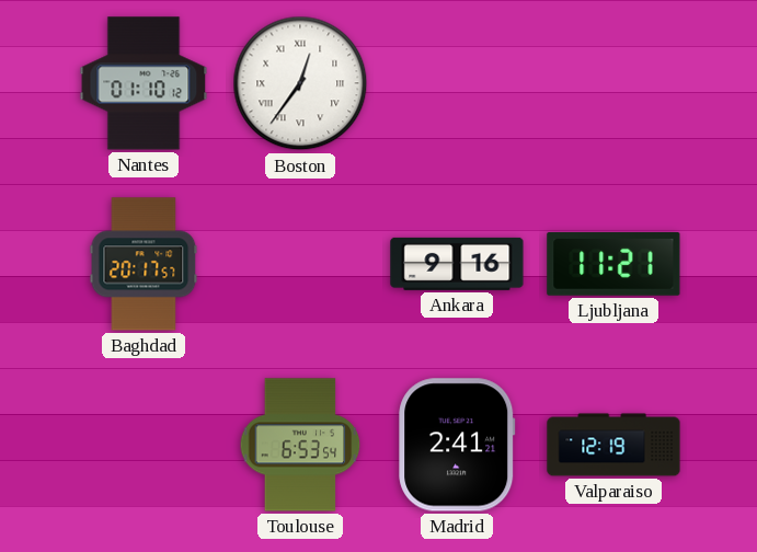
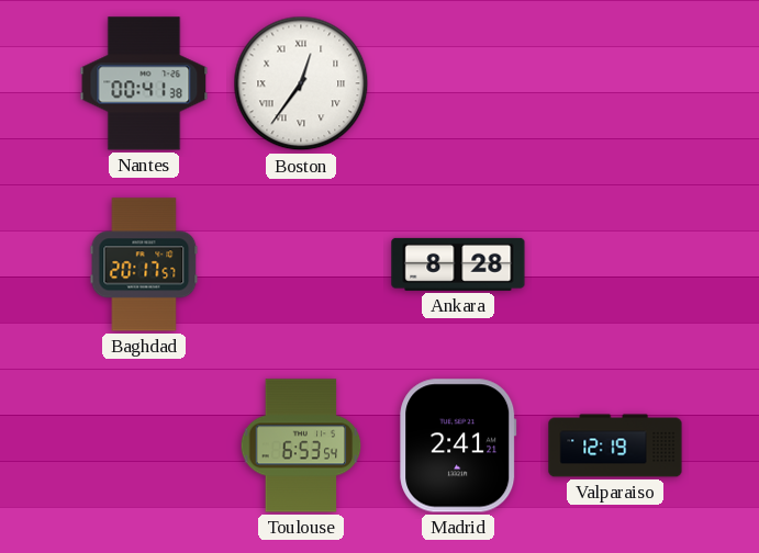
Nantes: 01:10 -> 00:41 (144, 83)
Ankara: 9:16 -> 8:28 (458, 264)
Ljubljana: 11:21 -> none (613, 264)
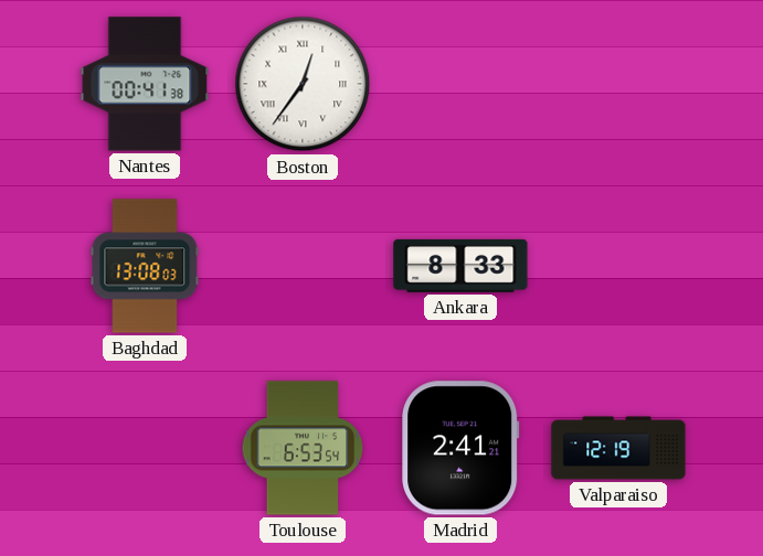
Baghdad: 20:17 -> 13:08 (145, 266)
Ankara: 8:28 -> 8:33 (460, 266)
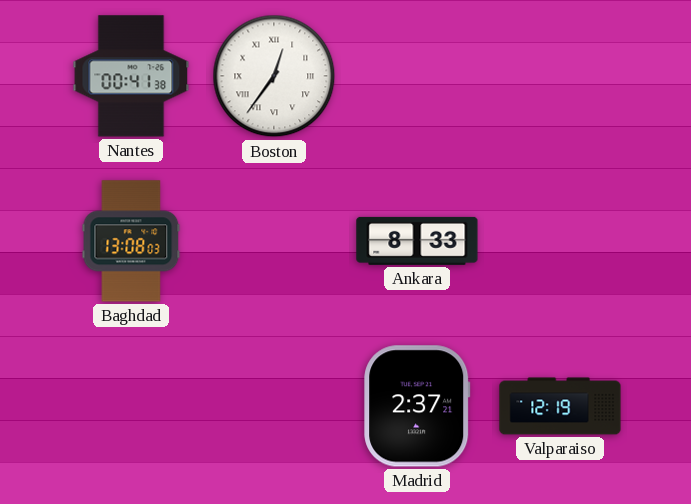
Toulouse: 6:53 -> none (303, 448)
Madrid: 2:41 -> 2:37 (417, 406)
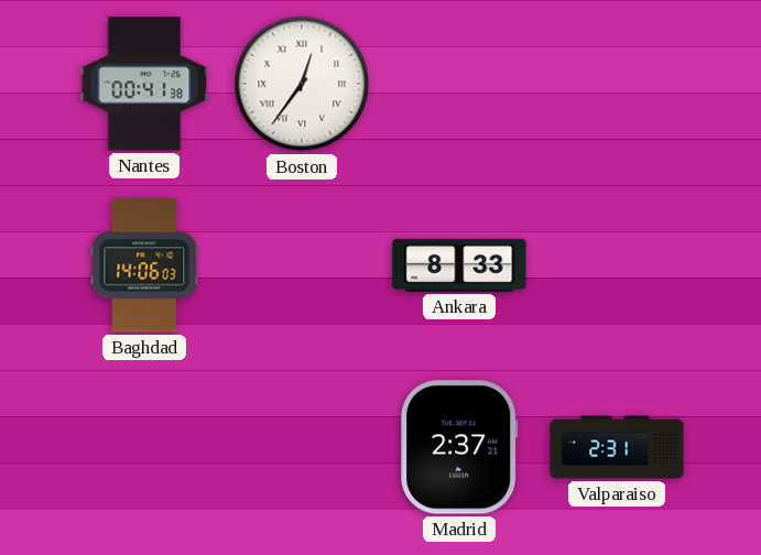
Baghdad: 13:08 -> 14:06 (144, 265)
Valparaiso: 12:19 -> 2:31 (617, 447)
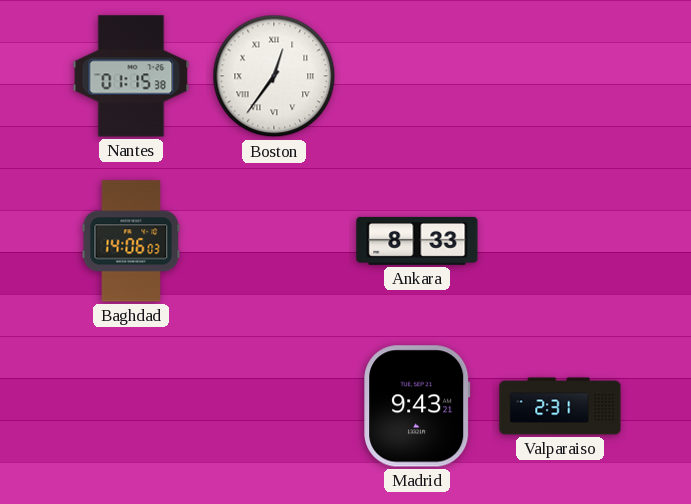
Nantes: 00:41 -> 01:15 (131, 76)
Madrid: 2:37 -> 9:43 (417, 406)
